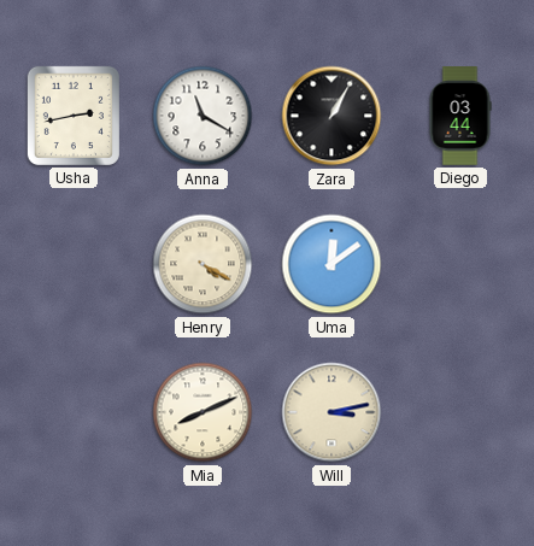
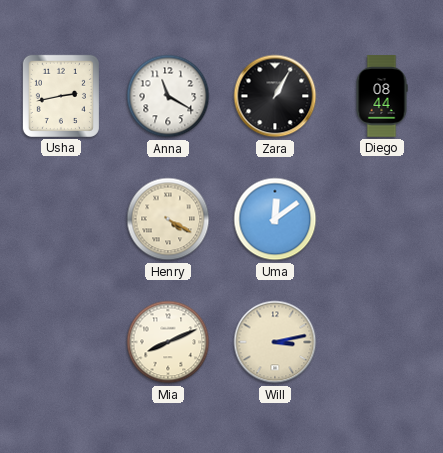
Diego: 03:44 -> 08:44 (382, 96)
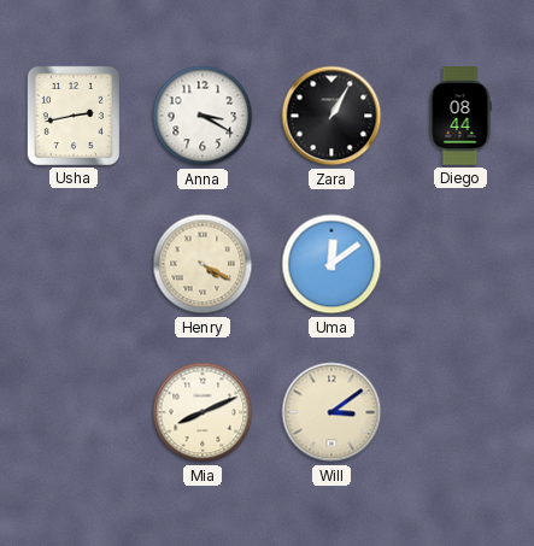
Anna: 11:20 -> 3:20 (203, 116)
Will: 3:13 -> 3:09 (331, 412)
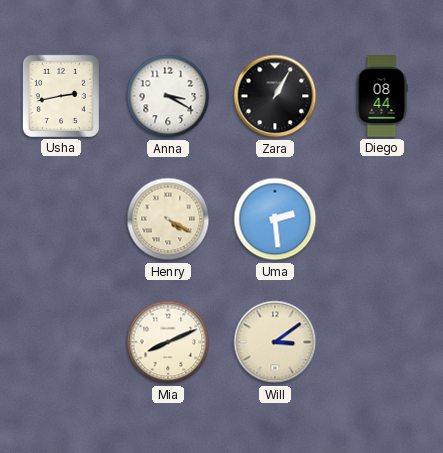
Uma: 12:09 -> 2:29 (275, 219)
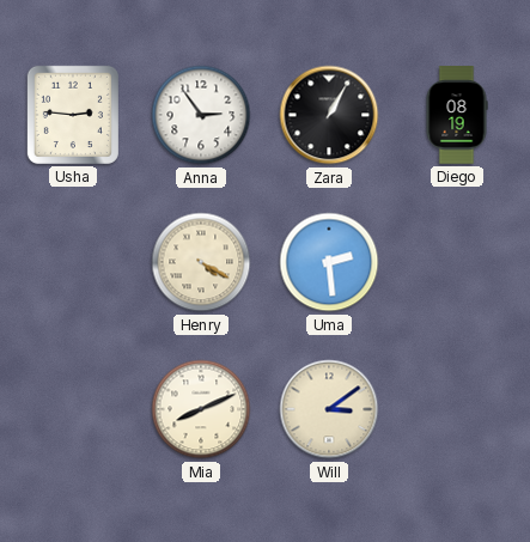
Usha: 2:43 -> 2:46 (73, 115)
Anna: 3:20 -> 2:54 (201, 115)
Diego: 08:44 -> 08:19 (457, 115)
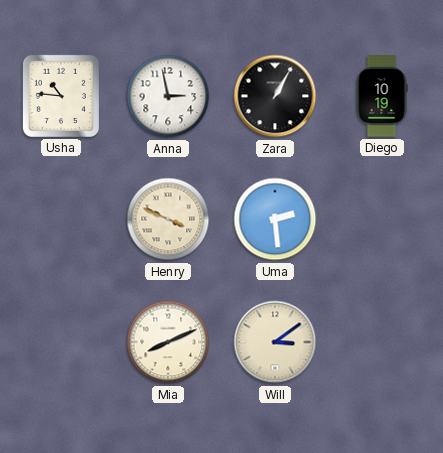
Usha: 2:46 -> 10:46 (61, 96)
Anna: 2:54 -> 2:58 (168, 96)
Diego: 08:19 -> 10:19 (382, 96)
Henry: 4:20 -> 3:49 (168, 219)
